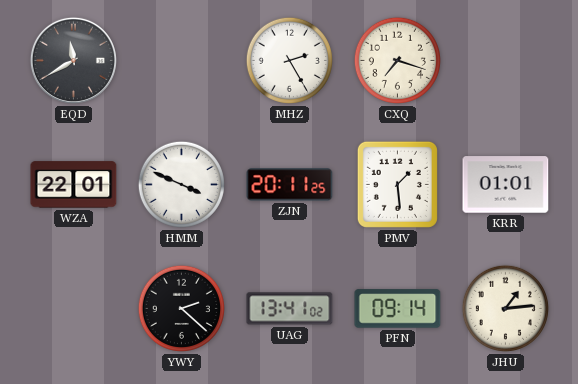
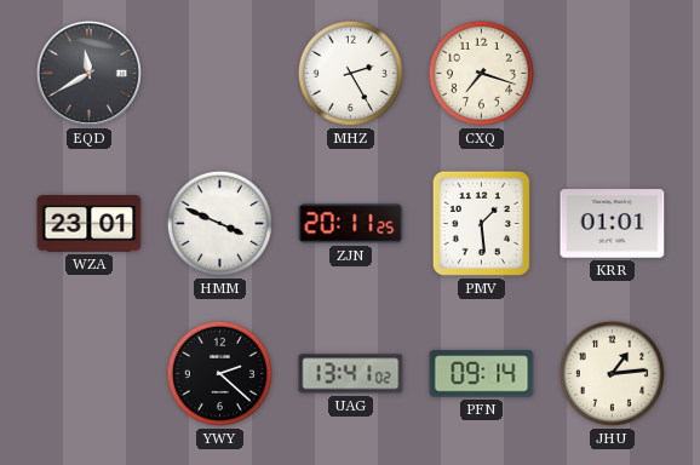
WZA: 22:01 -> 23:01 (90, 224)
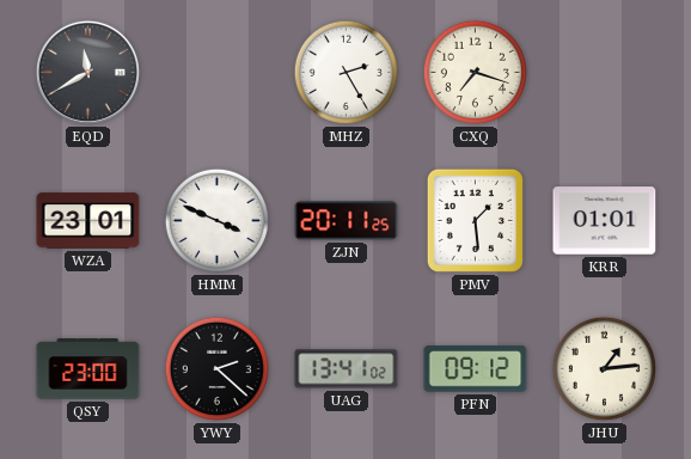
QSY: none -> 23:00 (88, 369)
PFN: 09:14 -> 09:12 (476, 369)
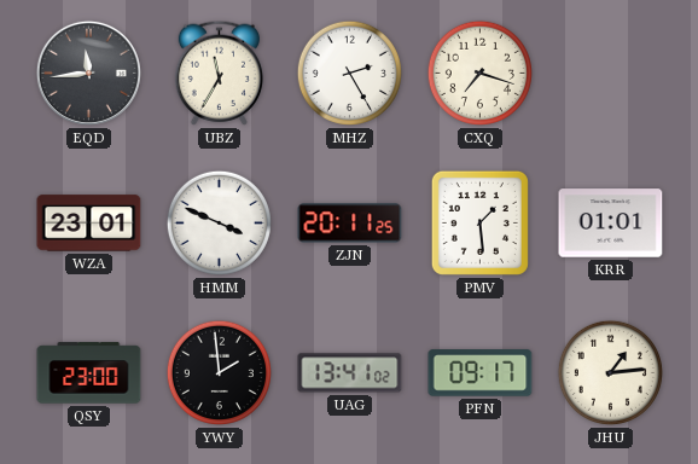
EQD: 11:40 -> 11:44 (88, 72)
UBZ: none -> 11:35 (219, 72)
YWY: 2:22 -> 1:59 (219, 372)
PFN: 09:12 -> 09:17 (481, 373)
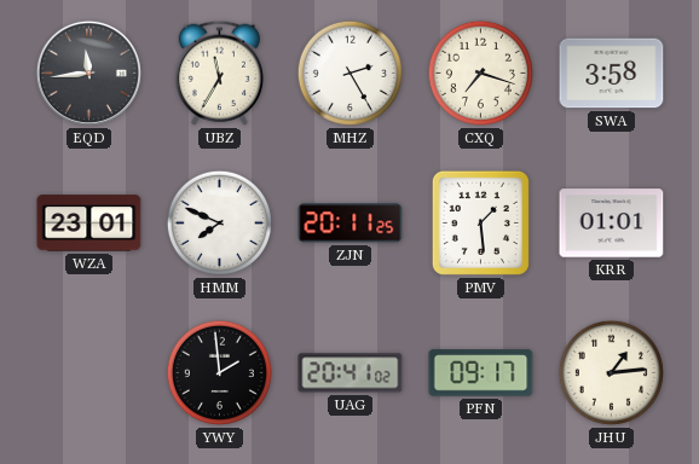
SWA: none -> 3:58 (612, 74)
HMM: 3:49 -> 7:49 (219, 222)
QSY: 23:00 -> none (89, 373)
UAG: 13:41 -> 20:41 (351, 373)
